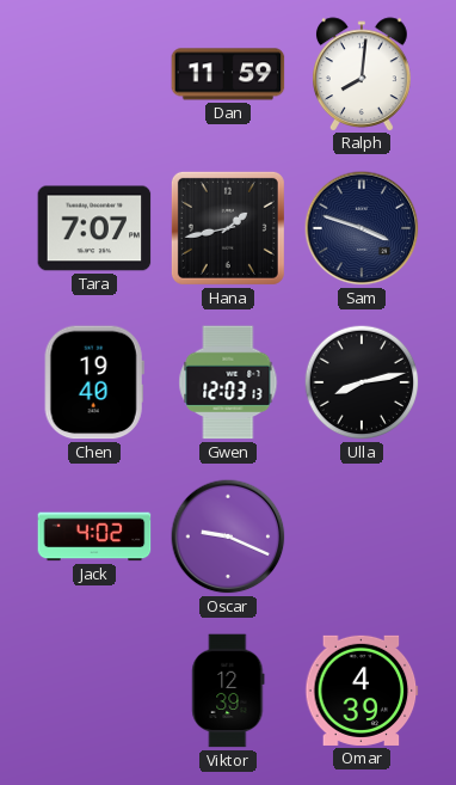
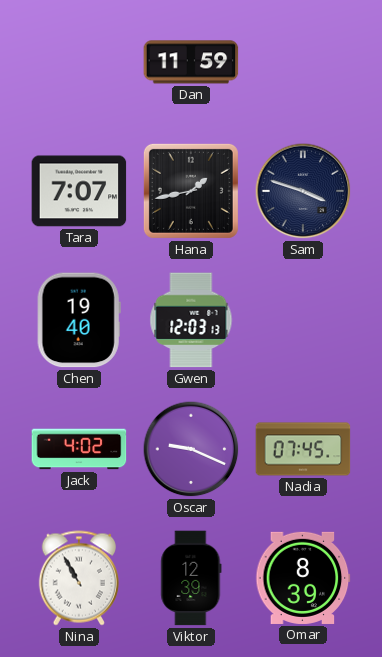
Ralph: 8:01 -> none (363, 74)
Ulla: 8:13 -> none (362, 382)
Nadia: none -> 07:45 (303, 449)
Nina: none -> 10:55 (79, 578)
Omar: 4:39 -> 8:39 (303, 578)
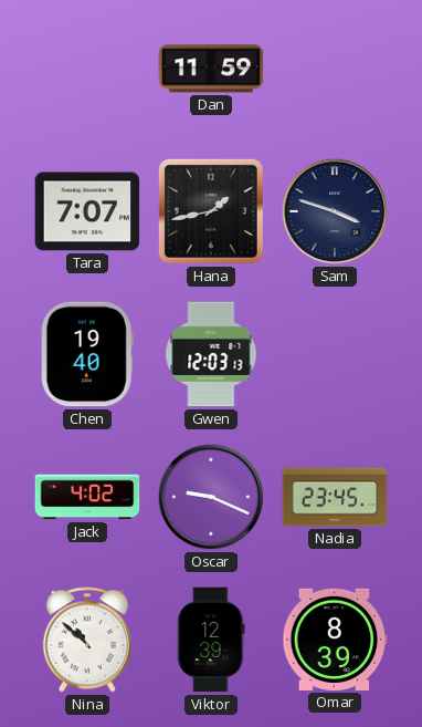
Nadia: 07:45 -> 23:45 (335, 497)
Nina: 10:55 -> 10:52 (87, 640)
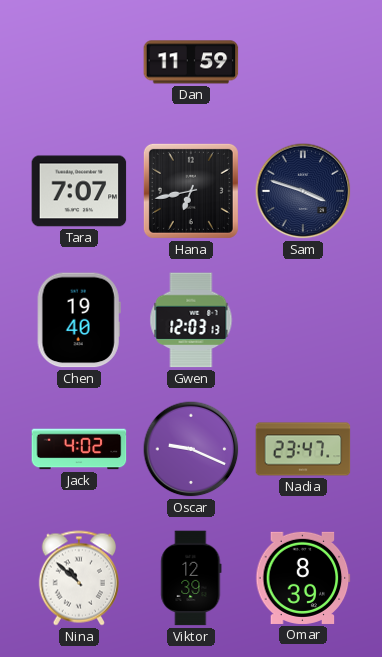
Hana: 1:43 -> 6:43 (191, 191)
Nadia: 23:45 -> 23:47 (303, 449)
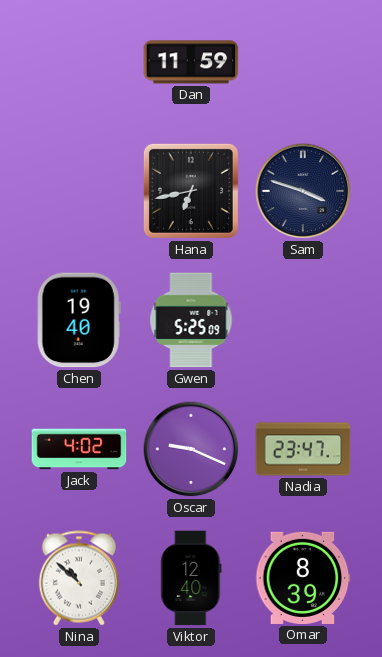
Tara: 7:07 -> none (79, 191)
Gwen: 12:03 -> 5:25 (191, 320)
Viktor: 12:39 -> 12:40 (191, 578)
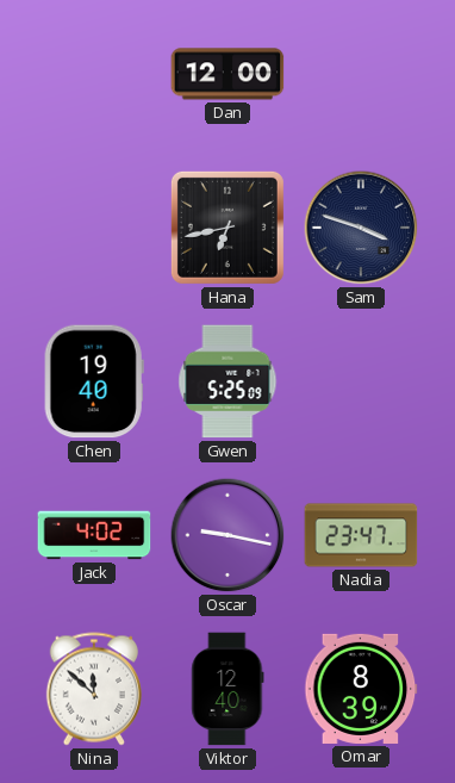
Dan: 11:59 -> 12:00 (227, 74)
Oscar: 9:19 -> 9:17 (227, 535)
Nina: 10:52 -> 11:52 (94, 689)
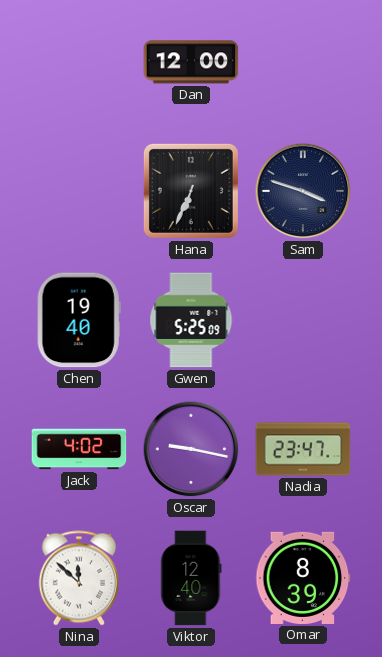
Hana: 6:43 -> 6:34 (191, 191)
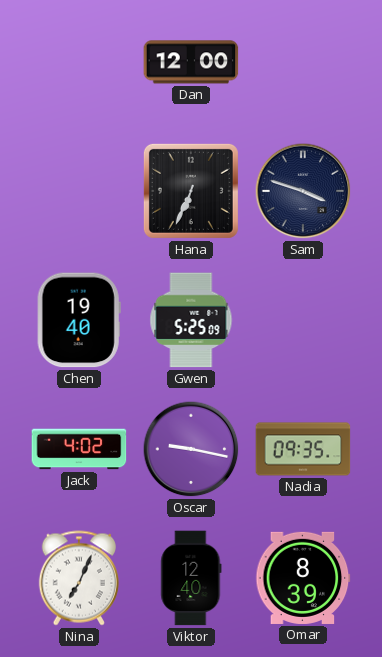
Nadia: 23:47 -> 09:35 (303, 449)
Nina: 11:52 -> 7:04 (79, 578)
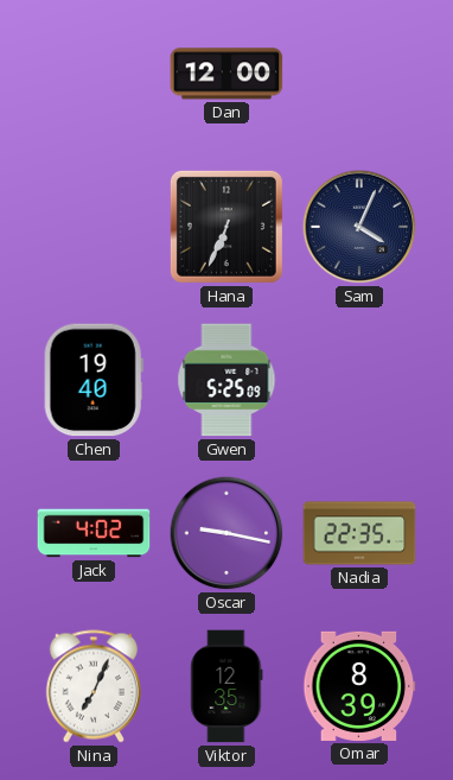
Sam: 3:48 -> 4:04 (359, 227)
Nadia: 09:35 -> 22:35 (359, 533)
Viktor: 12:40 -> 12:35 (226, 686)
